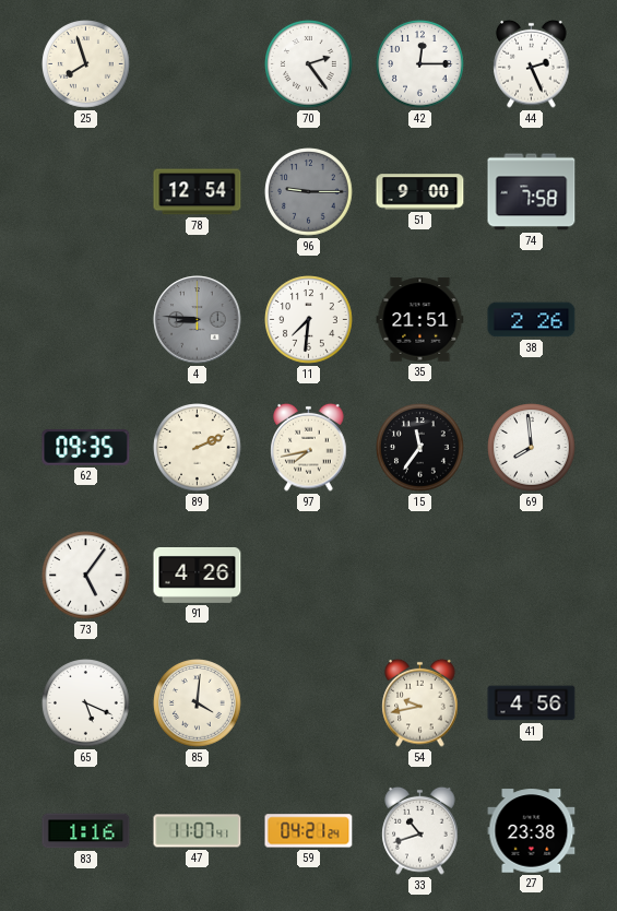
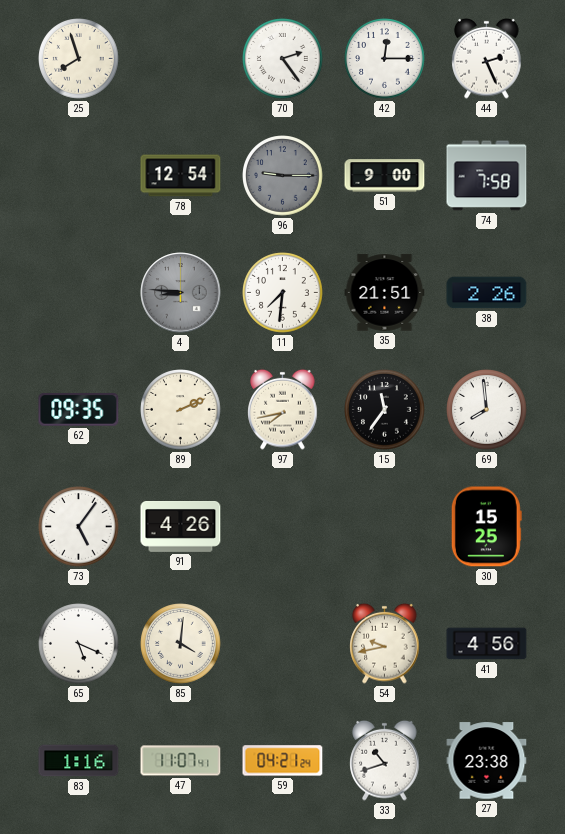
30: none -> 15:25 (486, 527)
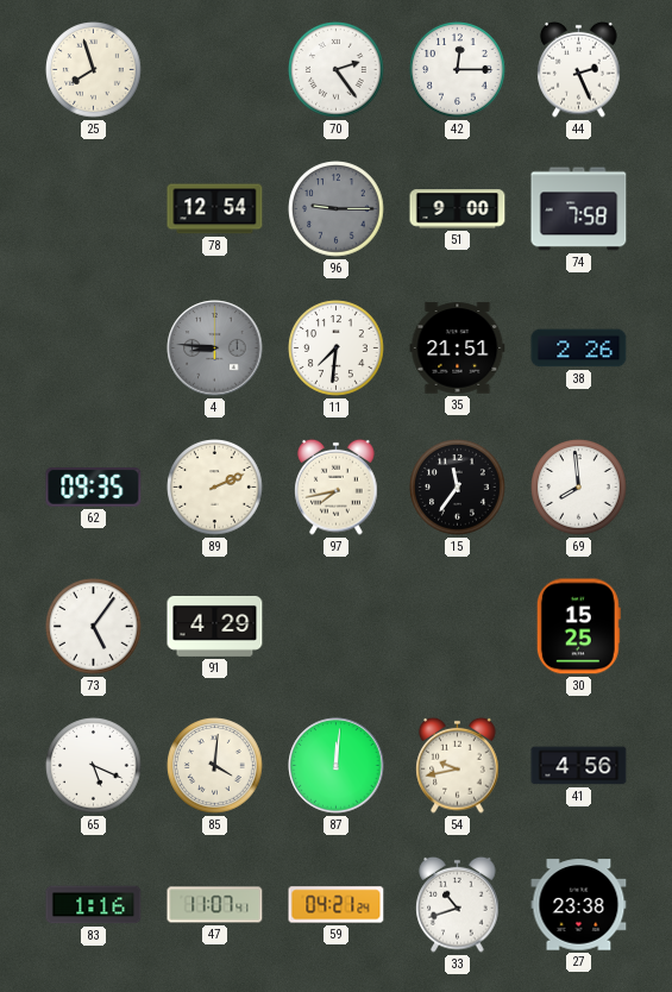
91: 4:26 -> 4:29 (215, 627)
87: none -> 12:01 (337, 766)
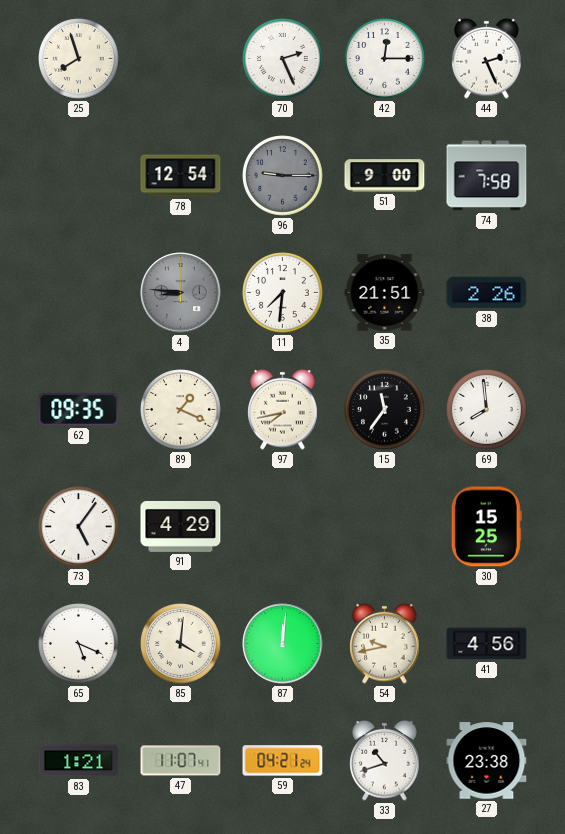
70: 2:24 -> 2:26 (283, 59)
89: 2:11 -> 1:19 (181, 410)
83: 1:16 -> 1:21 (79, 761)
